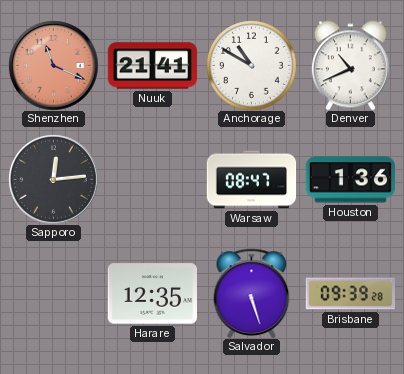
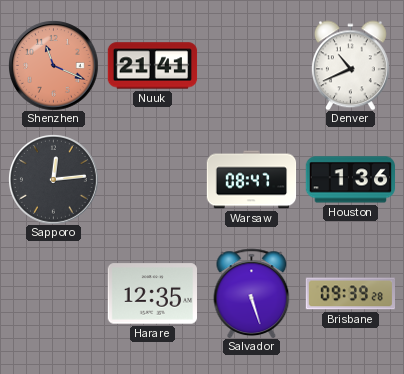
Anchorage: 10:50 -> none (252, 66)
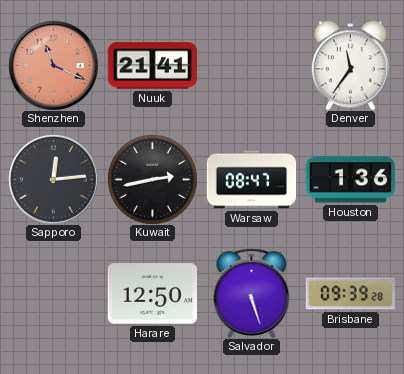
Denver: 10:41 -> 11:36 (350, 65)
Kuwait: none -> 2:43 (153, 180)
Harare: 12:35 -> 12:50 (152, 294)
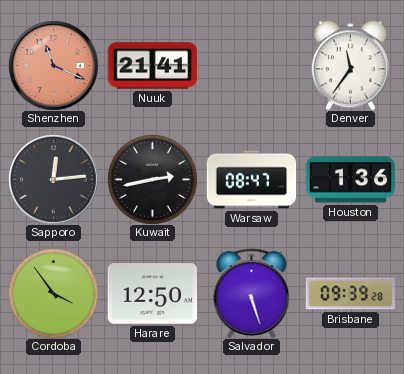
Cordoba: none -> 3:54 (54, 294)
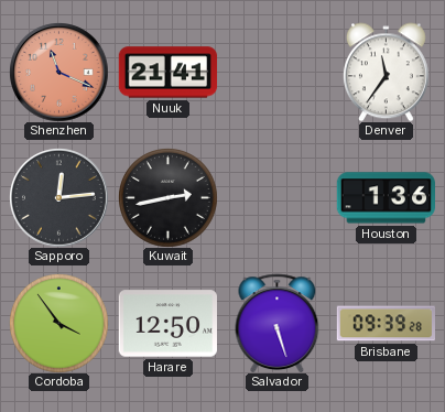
Warsaw: 08:47 -> none (251, 180)
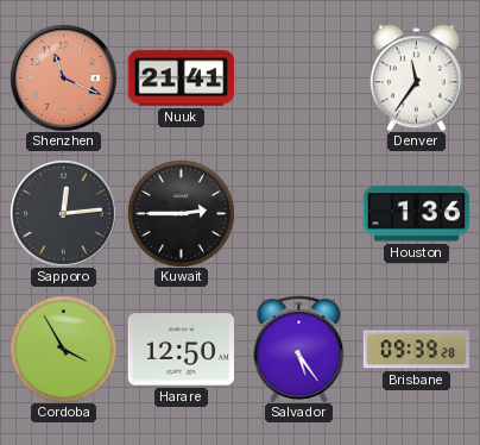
Kuwait: 2:43 -> 2:45 (182, 214)
Cordoba: 3:54 -> 3:55 (64, 350)
Salvador: 5:27 -> 5:24 (299, 349)
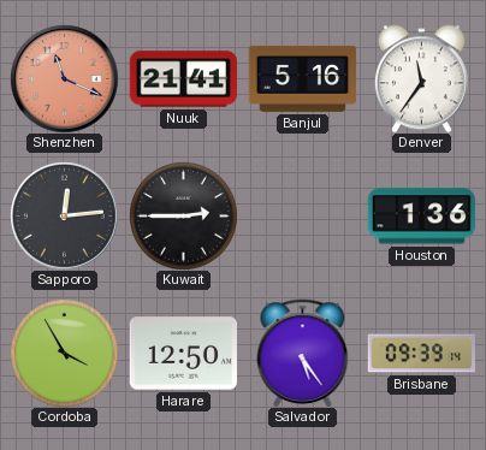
Banjul: none -> 5:16 (302, 78)
Brisbane: 09:39:28 -> 09:39:14 (421, 354)
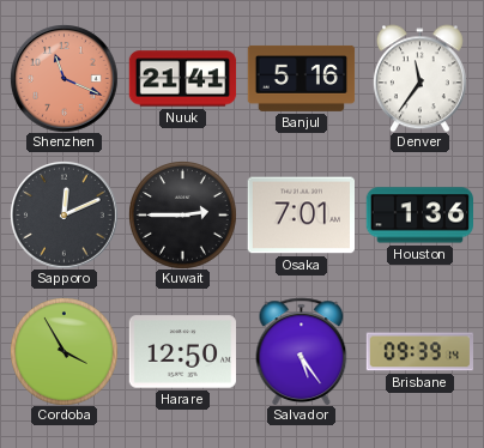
Sapporo: 12:14 -> 12:11 (65, 216)
Osaka: none -> 7:01 (301, 216)
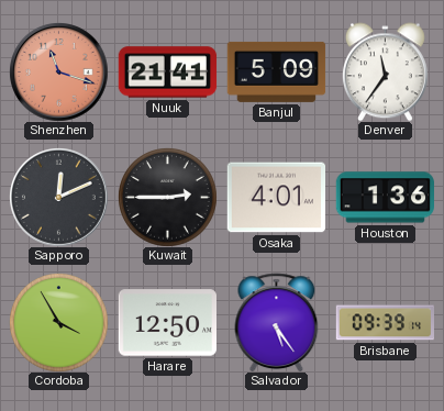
Shenzhen: 11:19 -> 11:18 (59, 73)
Banjul: 5:16 -> 5:09 (276, 71)
Osaka: 7:01 -> 4:01 (276, 198)
